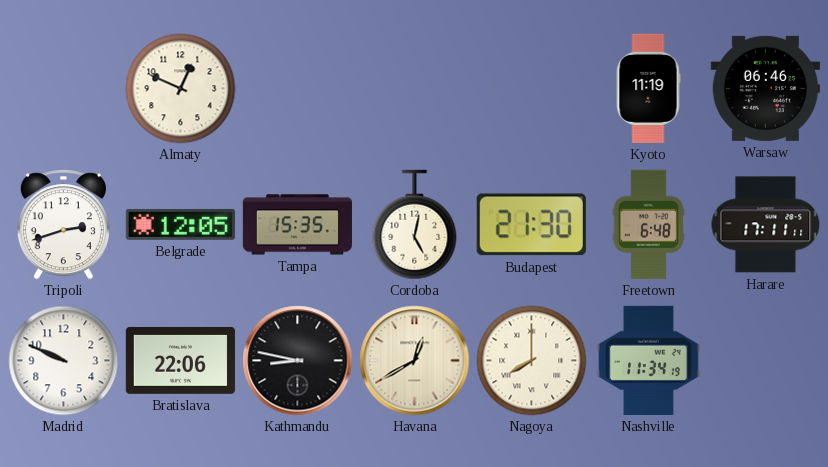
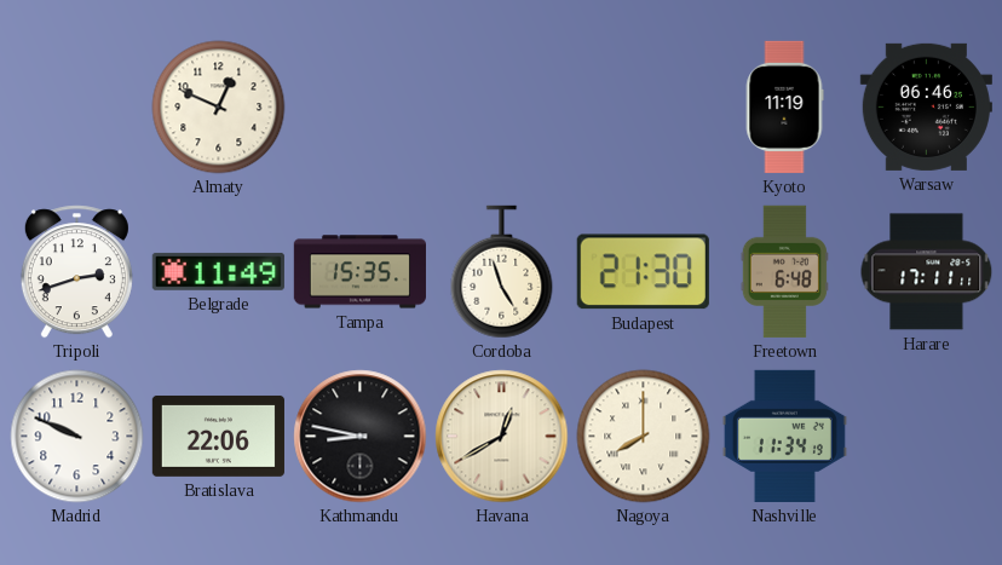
Belgrade: 12:05 -> 11:49 (218, 271)
Cordoba: 5:02 -> 4:57 (502, 272)
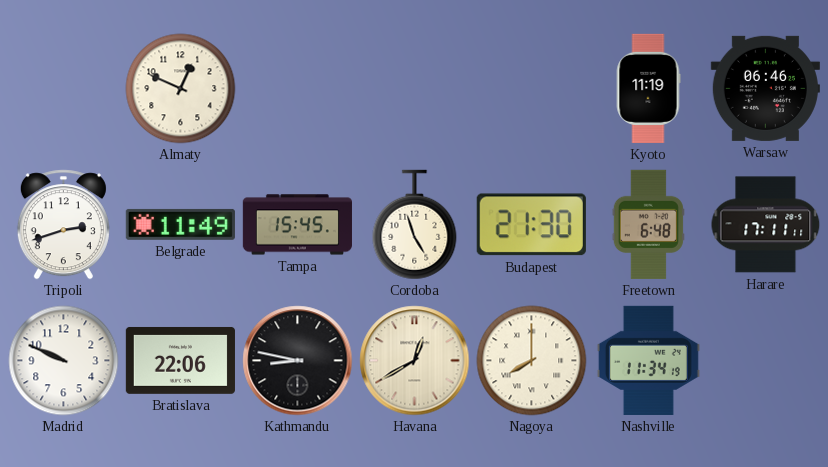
Tampa: 15:35 -> 15:45 (297, 225)
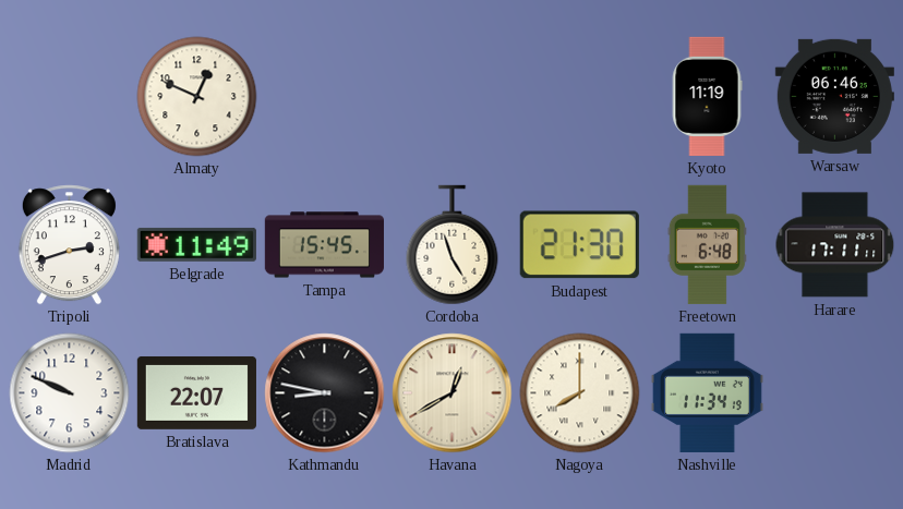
Bratislava: 22:06 -> 22:07 (196, 392)
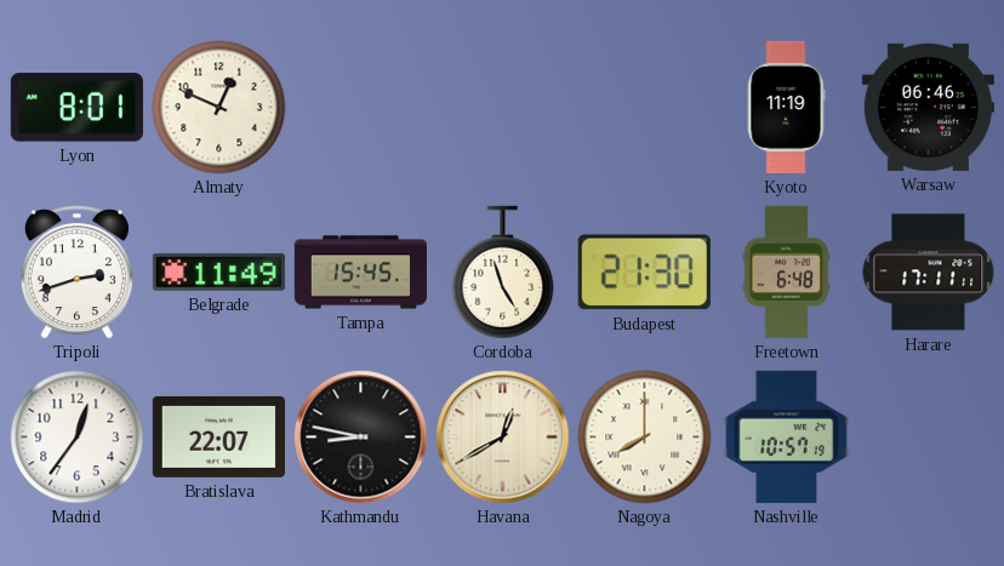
Lyon: none -> 8:01 (76, 108)
Madrid: 9:49 -> 12:36 (78, 438)
Nashville: 11:34 -> 10:57 (786, 436)
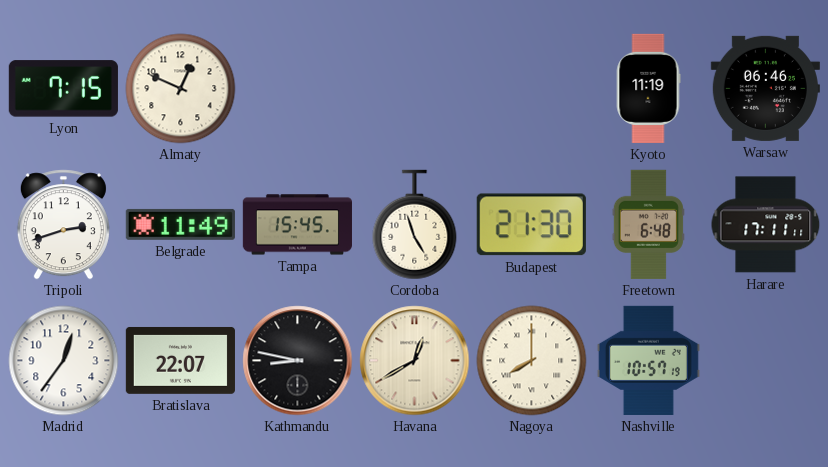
Lyon: 8:01 -> 7:15 (63, 89)
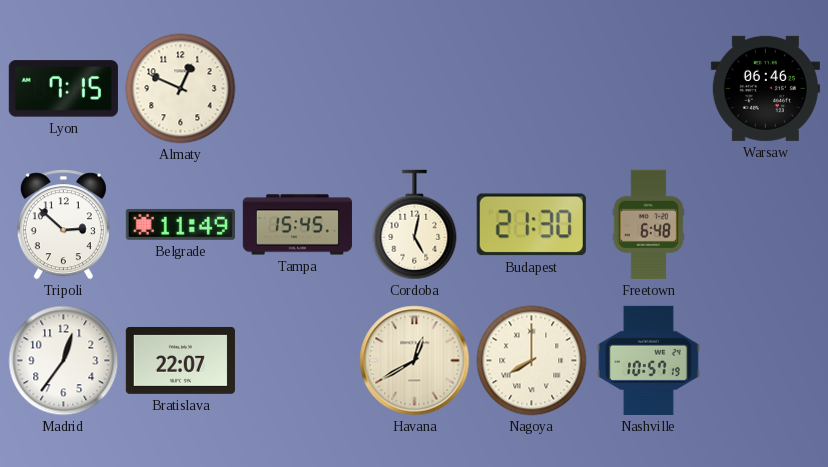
Kyoto: 11:19 -> none (648, 88)
Tripoli: 2:42 -> 2:52 (63, 225)
Cordoba: 4:57 -> 5:02 (415, 225)
Harare: 17:11 -> none (766, 225)
Kathmandu: 8:47 -> none (298, 361)
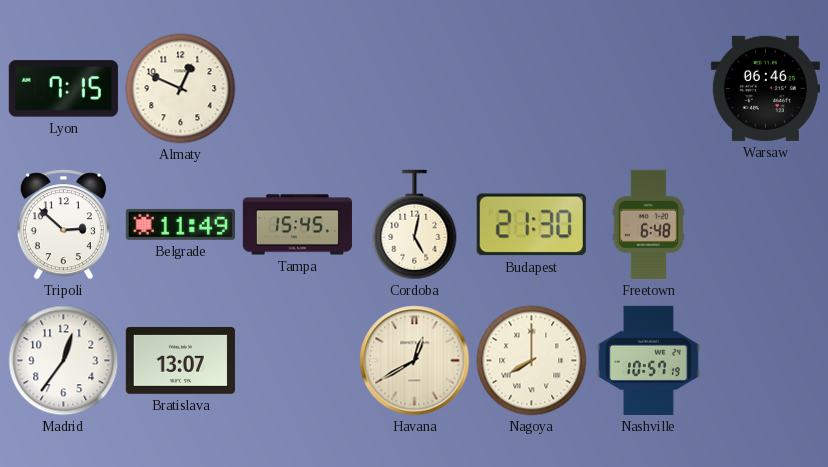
Bratislava: 22:07 -> 13:07 (180, 360)
